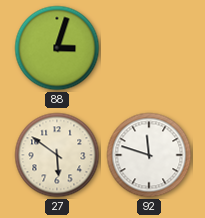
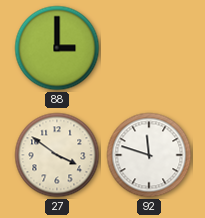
88: 3:03 -> 3:00 (57, 48)
27: 5:51 -> 3:51 (57, 155)
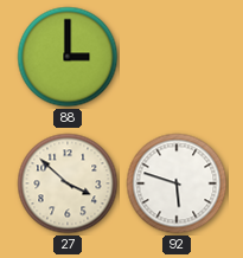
27: 3:51 -> 3:52 (68, 183)
92: 11:48 -> 5:48 (177, 183)
